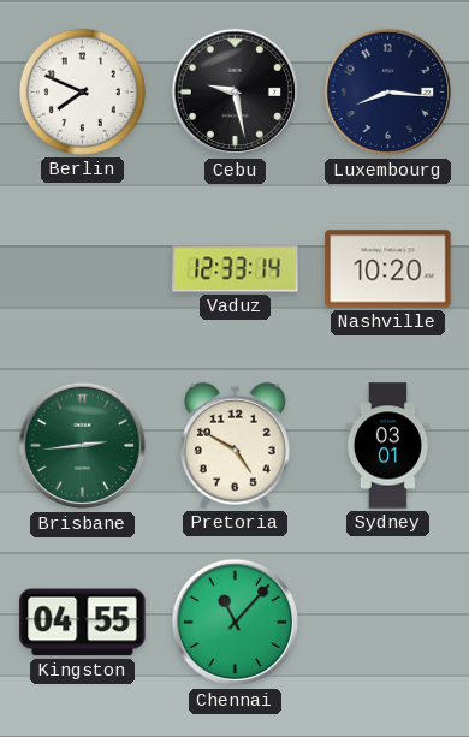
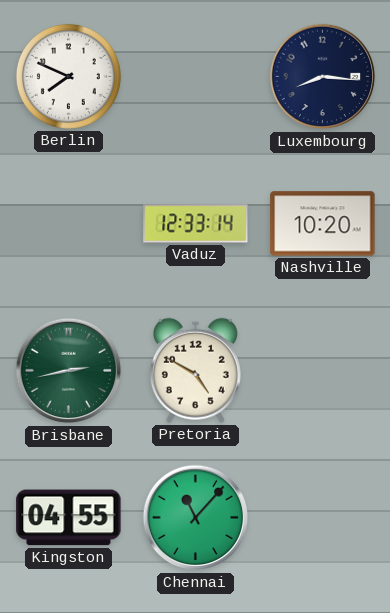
Cebu: 9:28 -> none (236, 93)
Brisbane: 2:44 -> 2:43 (69, 371)
Sydney: 03:01 -> none (387, 446)
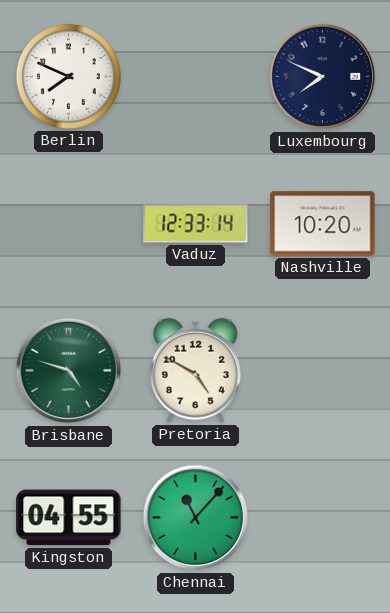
Luxembourg: 8:16 -> 7:49 (323, 77)
Brisbane: 2:43 -> 4:48 (69, 371)
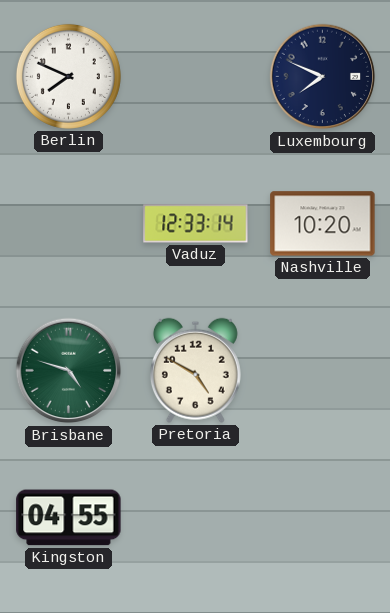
Chennai: 11:07 -> none (196, 518)
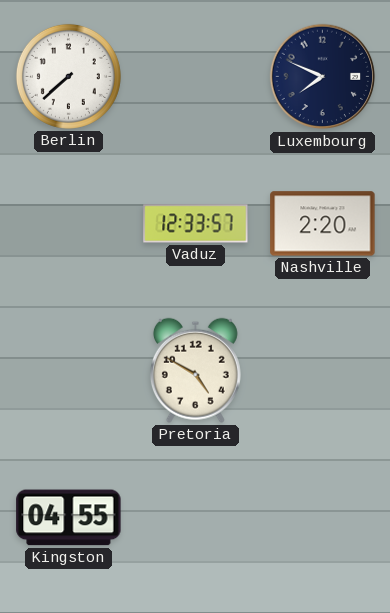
Berlin: 7:49 -> 7:38 (68, 76)
Vaduz: 12:33:14 -> 12:33:57 (196, 224)
Nashville: 10:20 -> 2:20 (323, 224)
Brisbane: 4:48 -> none (69, 371)
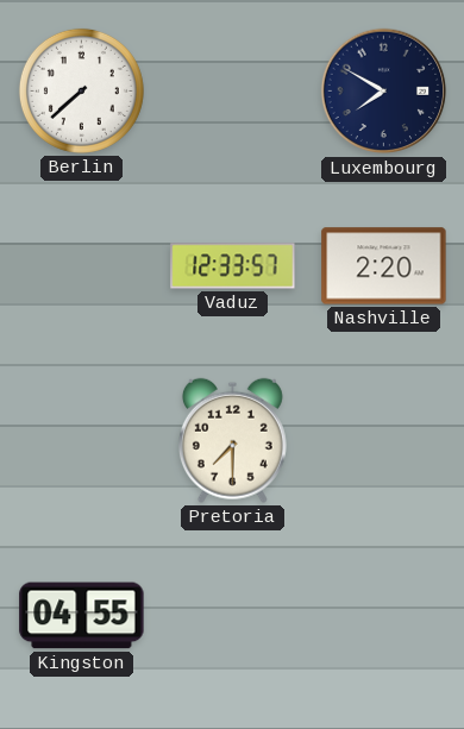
Luxembourg: 7:49 -> 7:50 (384, 92)
Pretoria: 4:50 -> 7:30 (232, 440)
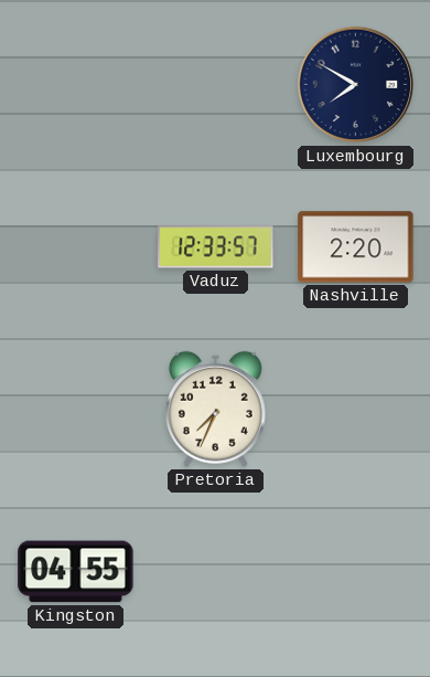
Berlin: 7:38 -> none (81, 90)
Pretoria: 7:30 -> 7:34 (215, 409)
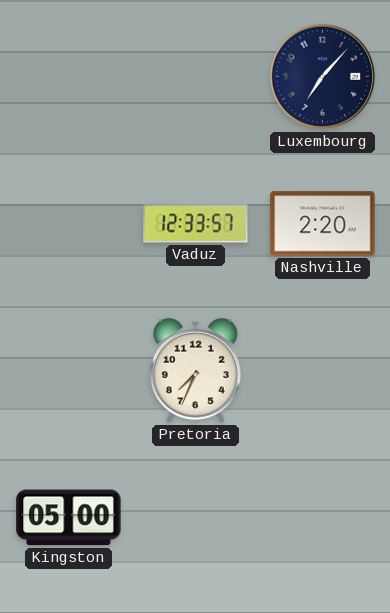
Luxembourg: 7:50 -> 7:07 (323, 77)
Kingston: 04:55 -> 05:00 (69, 518)
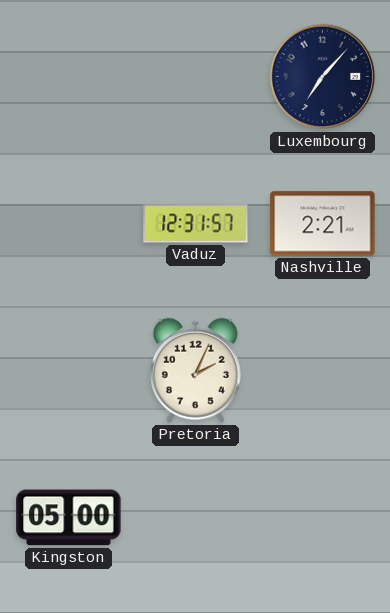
Vaduz: 12:33 -> 12:31 (196, 224)
Nashville: 2:20 -> 2:21 (323, 224)
Pretoria: 7:34 -> 2:04 (195, 370)
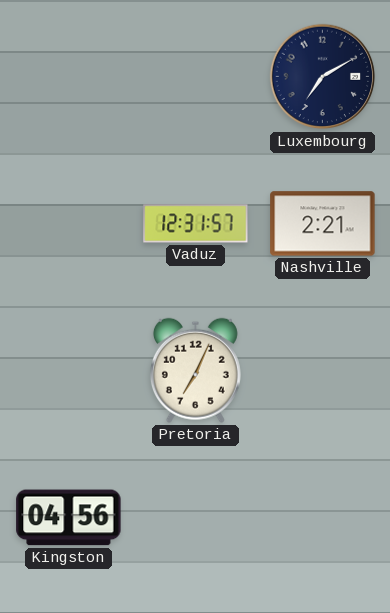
Luxembourg: 7:07 -> 7:10 (323, 77)
Pretoria: 2:04 -> 7:04 (195, 370)
Kingston: 05:00 -> 04:56 (69, 518)
